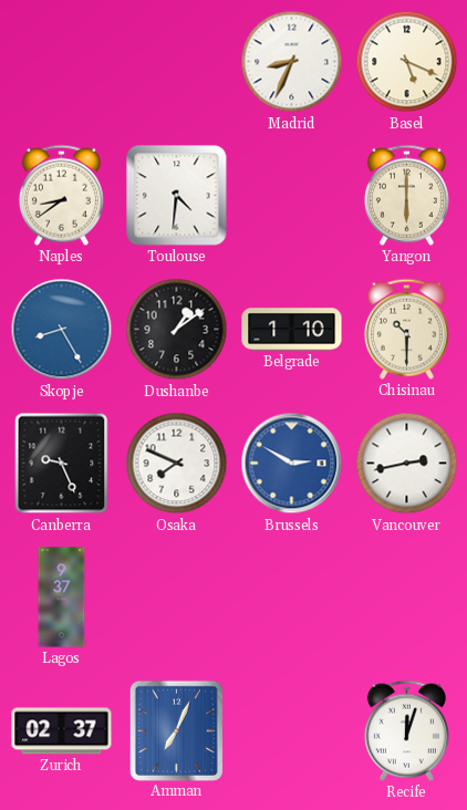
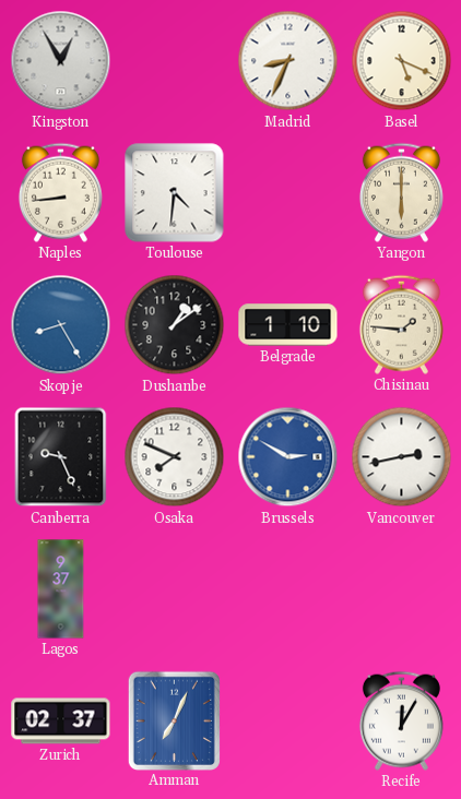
Kingston: none -> 12:55 (61, 61)
Naples: 8:39 -> 8:44 (60, 192)
Chisinau: 10:30 -> 1:46 (401, 324)
Recife: 12:03 -> 12:05 (401, 720)
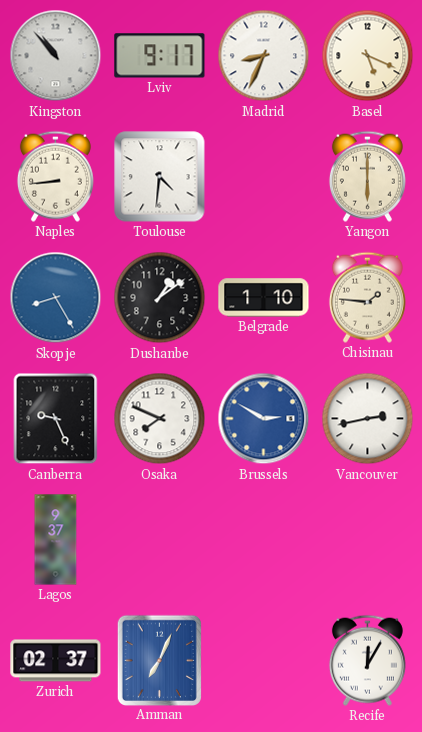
Kingston: 12:55 -> 10:53 (56, 56)
Lviv: none -> 9:17 (160, 56)
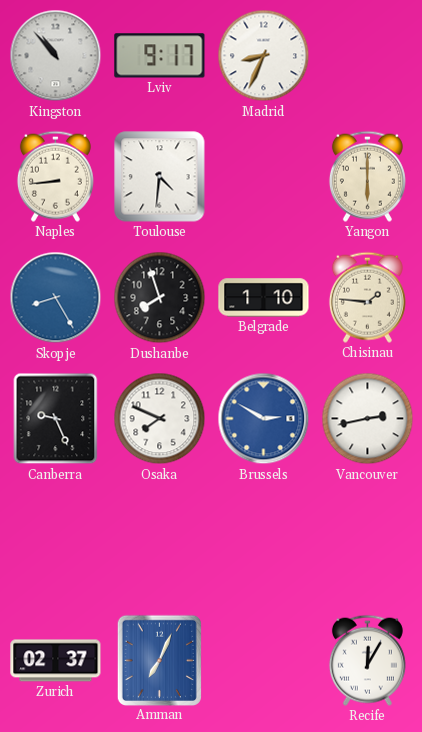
Basel: 5:19 -> none (368, 56)
Dushanbe: 1:09 -> 7:57 (160, 298)
Lagos: 9:37 -> none (56, 540)
